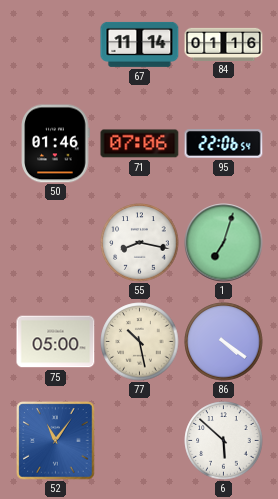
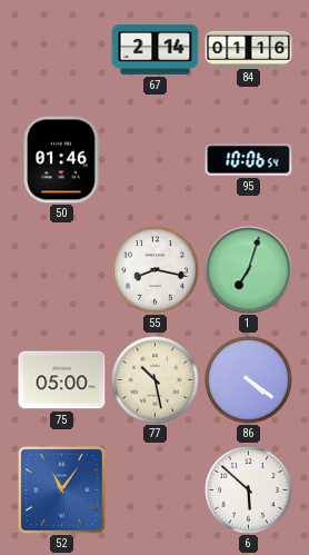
67: 11:14 -> 2:14 (156, 49)
71: 07:06 -> none (140, 144)
95: 22:06 -> 10:06 (249, 160)
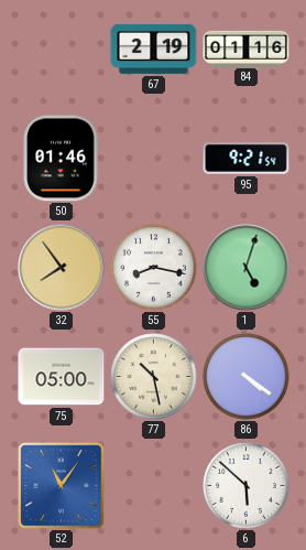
67: 2:14 -> 2:19 (154, 48)
95: 10:06 -> 9:21 (247, 159)
32: none -> 7:54 (62, 268)
1: 7:03 -> 5:03 (247, 268)
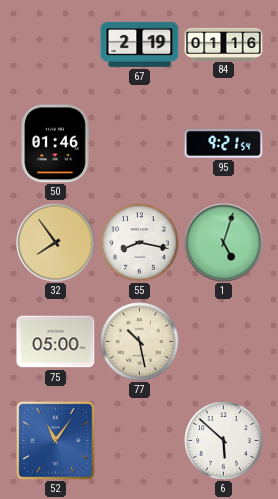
86: 4:21 -> none (247, 377)
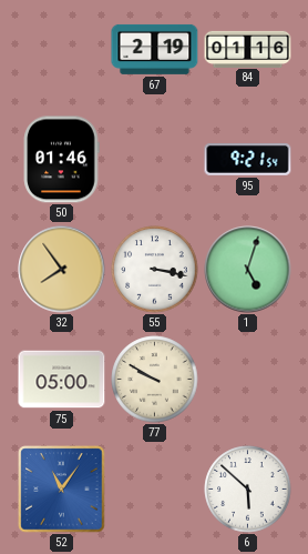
55: 8:17 -> 3:17 (155, 270)
77: 10:28 -> 9:50 (155, 380)
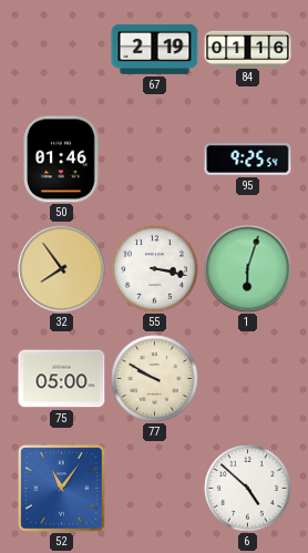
95: 9:21 -> 9:25 (248, 160)
1: 5:03 -> 6:03 (248, 269)
6: 5:52 -> 4:52 (248, 489)
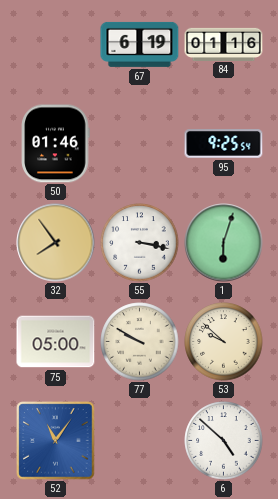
67: 2:19 -> 6:19 (140, 44)
53: none -> 9:52 (224, 342)
